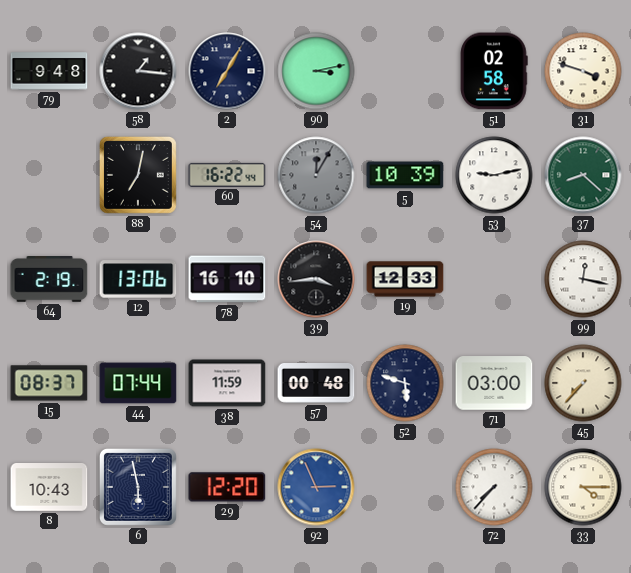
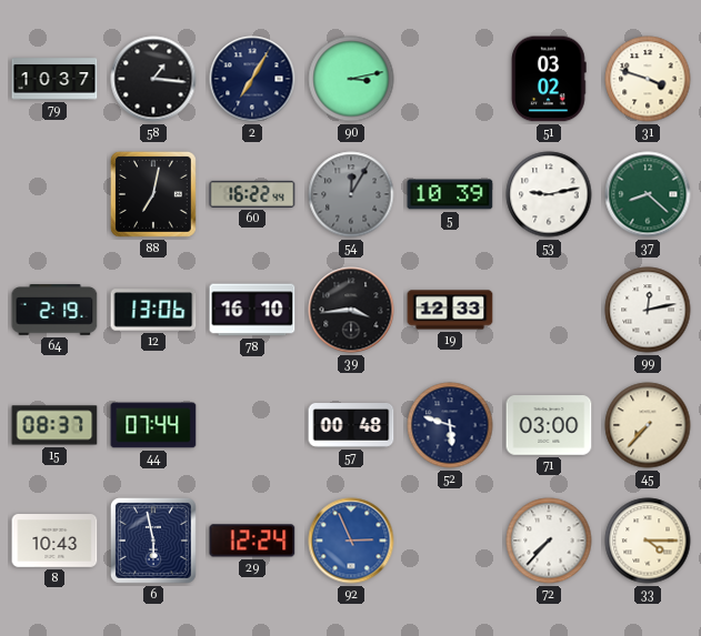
79: 9:48 -> 10:37 (54, 79)
51: 02:58 -> 03:02 (549, 79)
99: 12:17 -> 12:13 (648, 310)
38: 11:59 -> none (227, 383)
29: 12:20 -> 12:24 (252, 541)
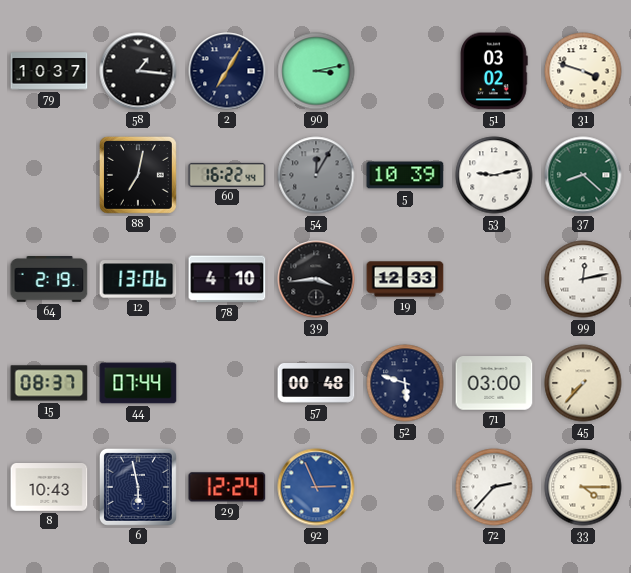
78: 16:10 -> 4:10 (227, 279)
72: 7:37 -> 2:37 (494, 487)
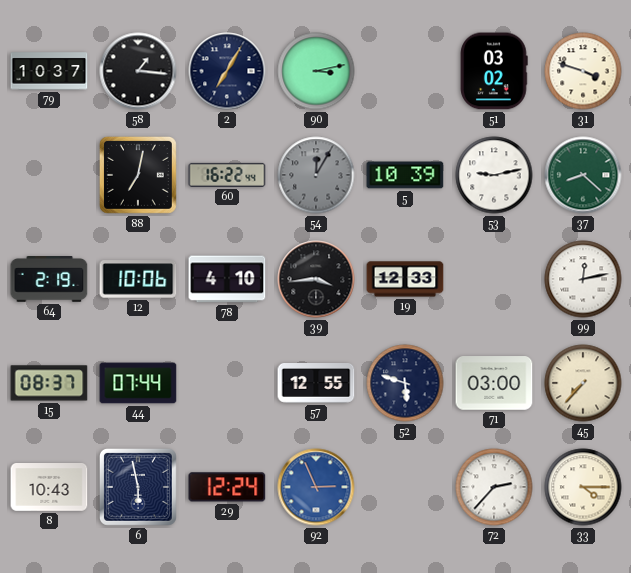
12: 13:06 -> 10:06 (138, 279)
57: 00:48 -> 12:55 (316, 384)
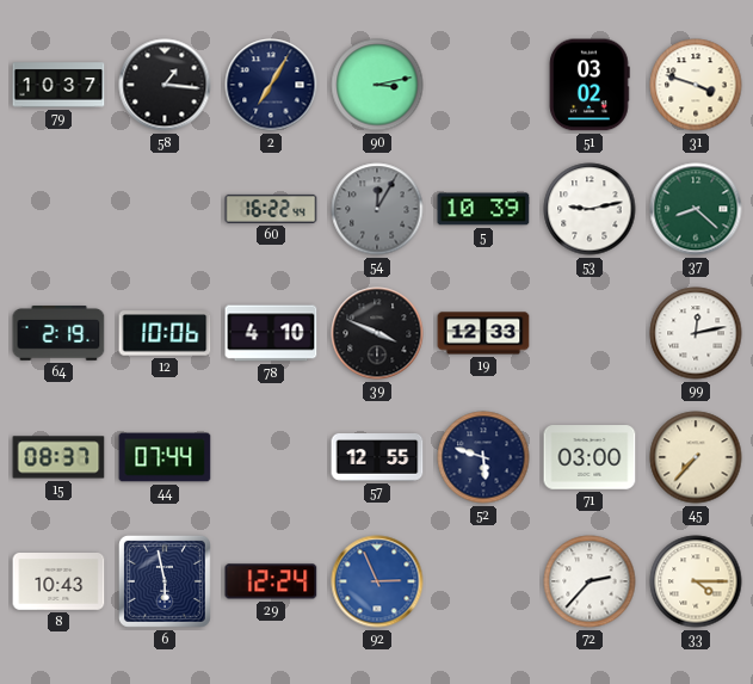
88: 7:02 -> none (138, 175)
39: 3:44 -> 3:49 (377, 333)
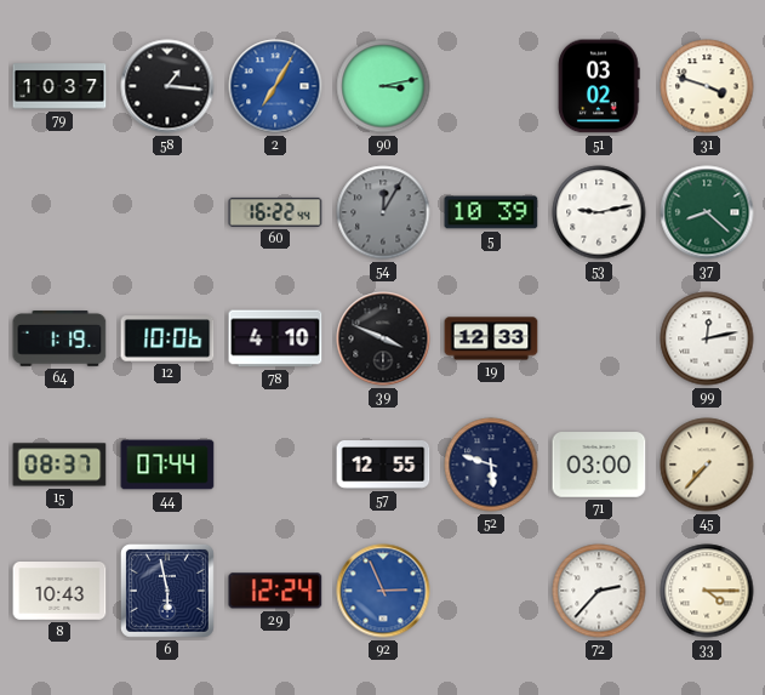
2 dial: navy -> blue (275, 86)
64: 2:19 -> 1:19 (59, 340)
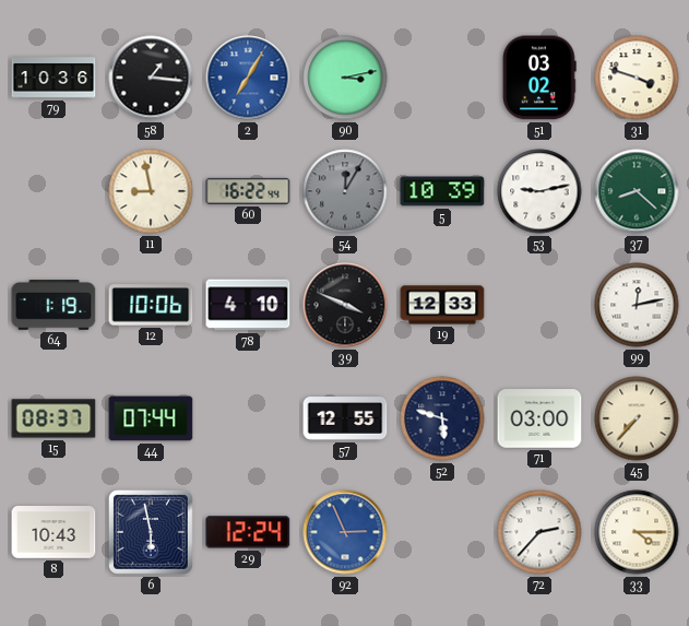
79: 10:37 -> 10:36 (54, 78)
11: none -> 8:58 (151, 191)
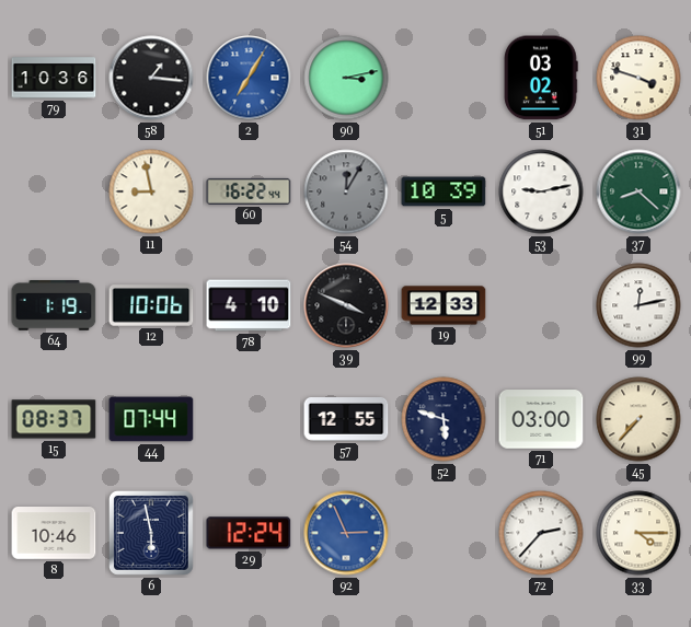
8: 10:43 -> 10:46 (54, 534)
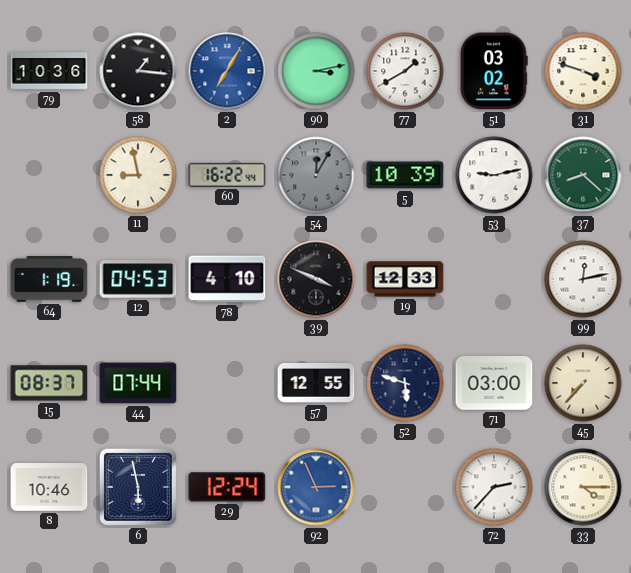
77: none -> 1:40 (405, 71)
12: 10:06 -> 04:53 (138, 279)
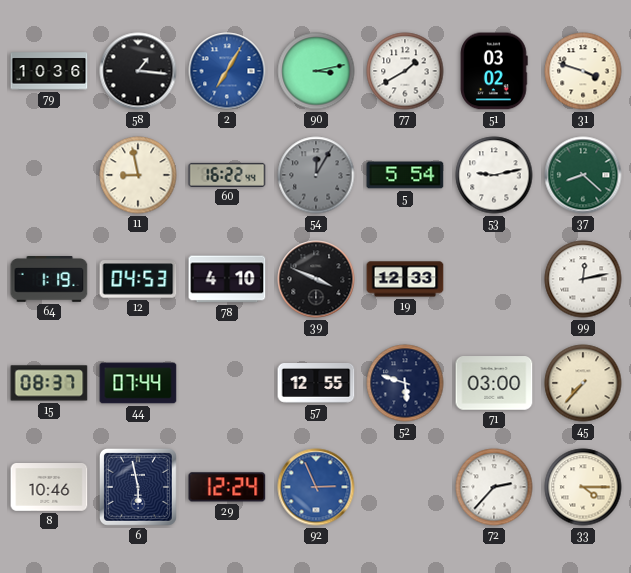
5: 10:39 -> 5:54 (405, 175)
